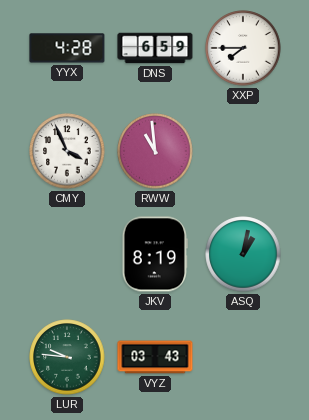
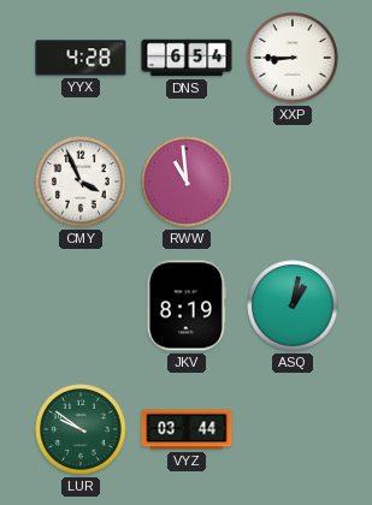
DNS: 6:59 -> 6:54 (187, 58)
XXP: 7:45 -> 8:45 (293, 58)
LUR: 9:46 -> 9:51 (81, 429)
VYZ: 03:43 -> 03:44 (187, 429)
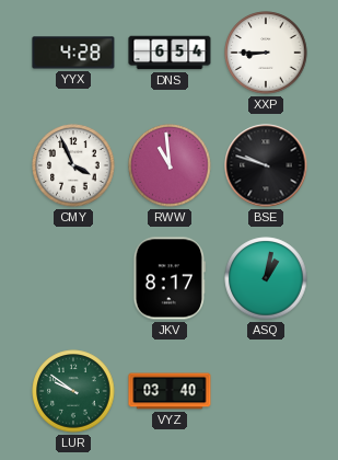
BSE: none -> 9:48 (266, 165)
JKV: 8:19 -> 8:17 (170, 278)
VYZ: 03:44 -> 03:40 (170, 391)
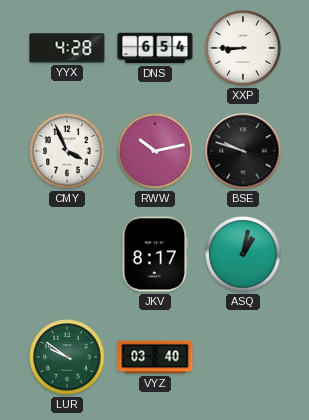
RWW: 10:59 -> 10:13 (155, 151)
